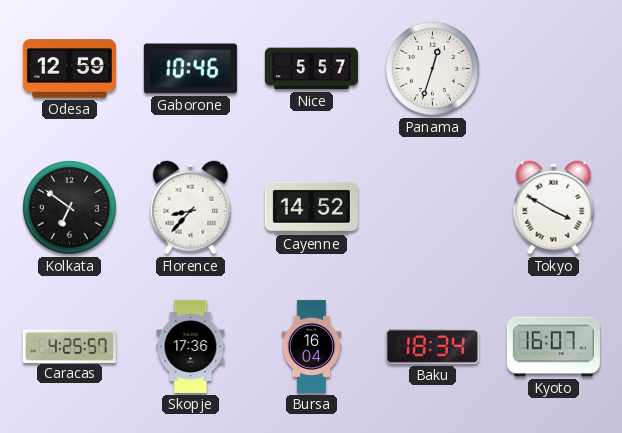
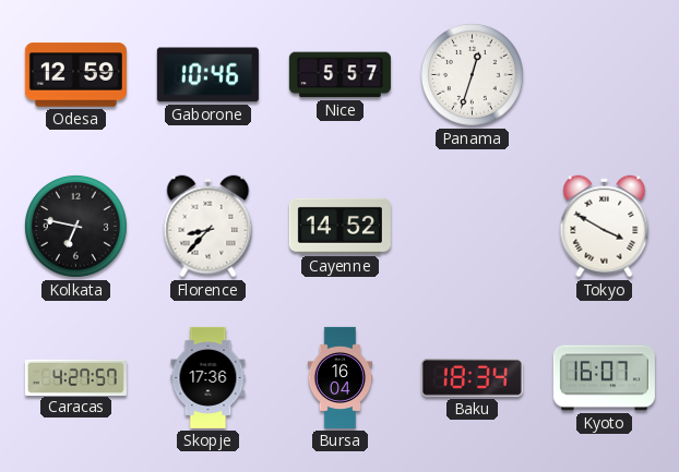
Kolkata: 6:51 -> 6:47 (75, 226)
Caracas: 4:25 -> 4:27 (75, 377)
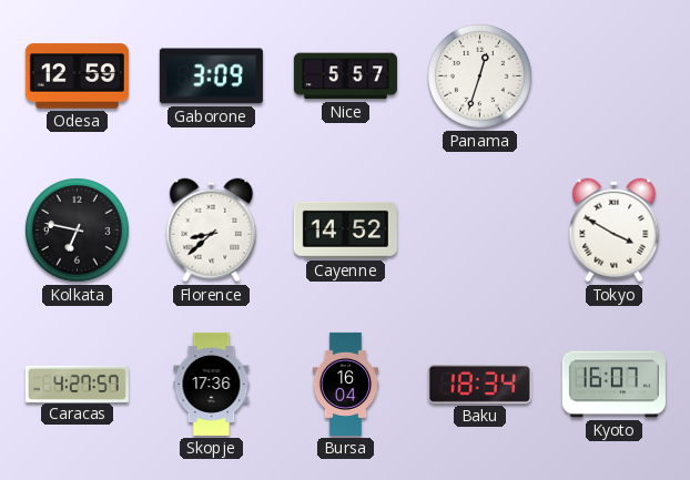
Gaborone: 10:46 -> 3:09 (211, 76)
Florence: 8:37 -> 8:38 (212, 231)
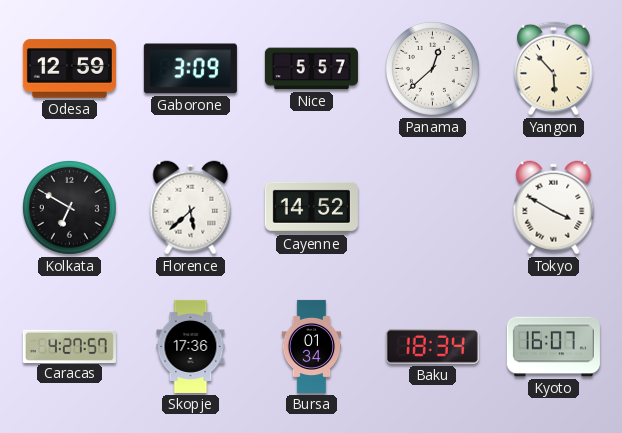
Panama: 12:33 -> 12:38 (432, 68)
Yangon: none -> 5:53 (554, 69)
Kolkata: 6:47 -> 6:50 (69, 207)
Florence: 8:38 -> 5:38 (191, 208)
Bursa: 16:04 -> 01:34 (312, 346)
